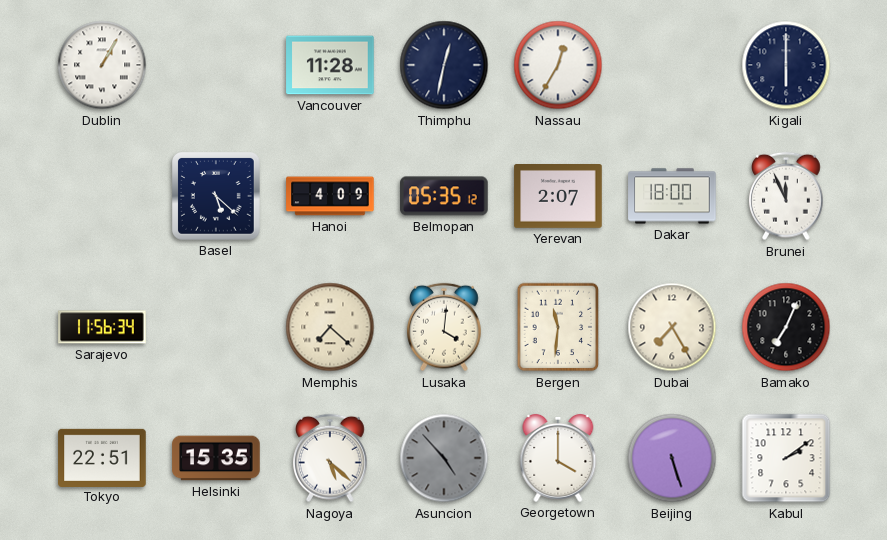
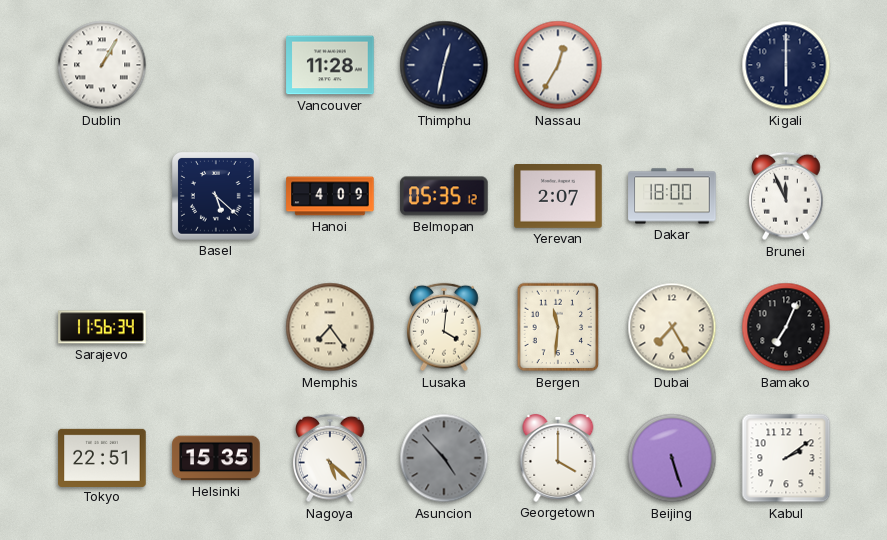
Memphis: 7:22 -> 7:24 (330, 327)
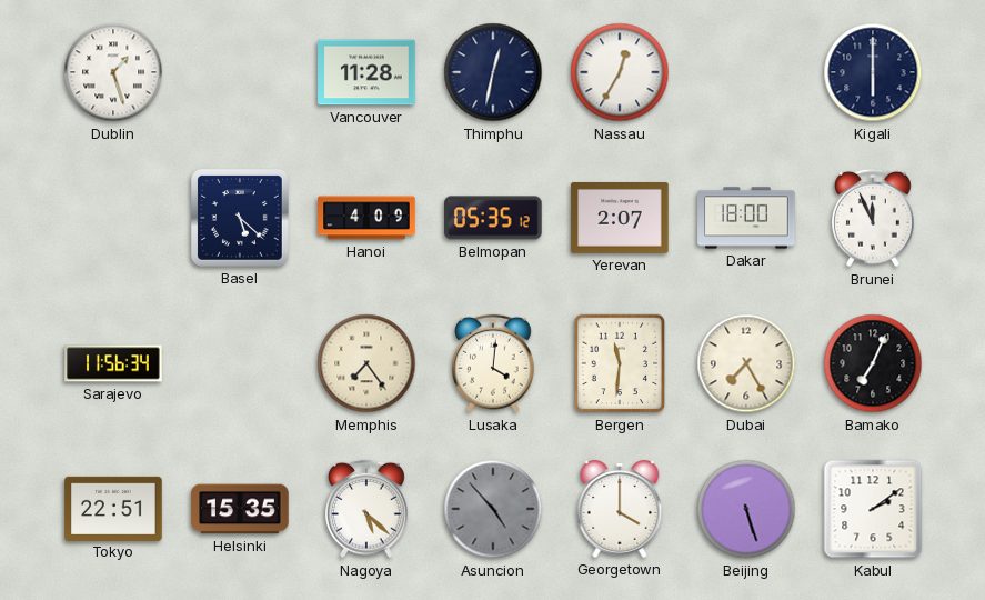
Dublin: 1:05 -> 1:27 (113, 72)
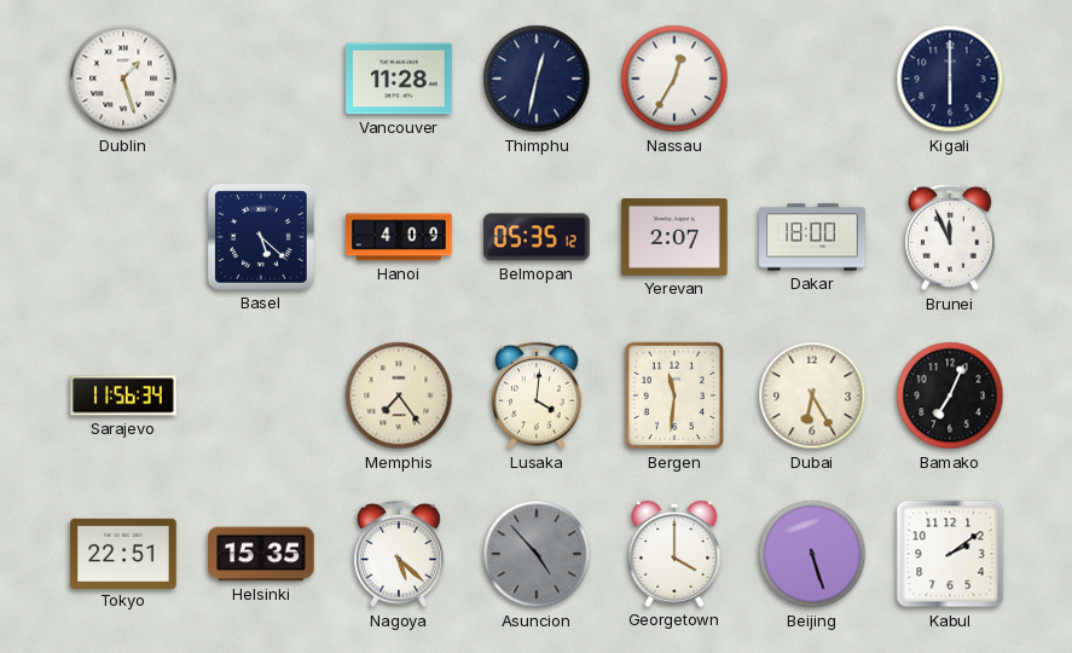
Dubai: 7:25 -> 6:25 (812, 395)
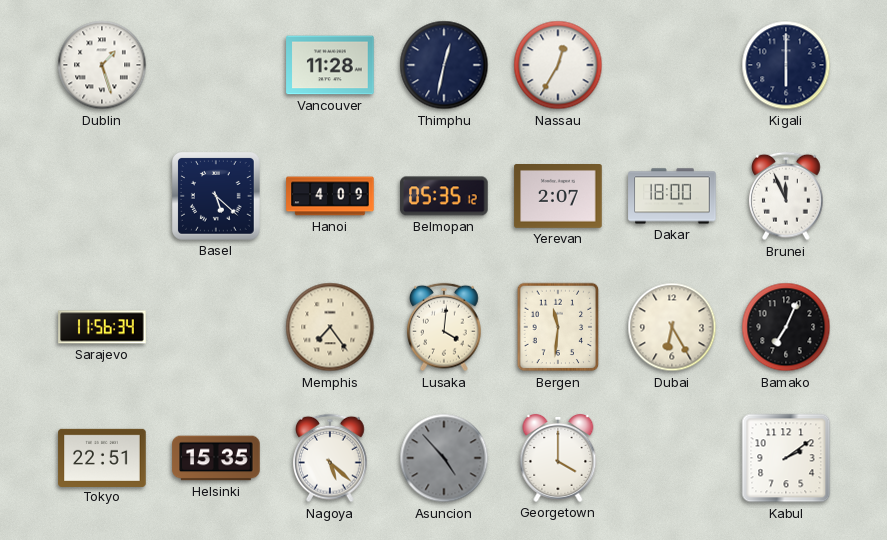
Beijing: 5:27 -> none (812, 554)
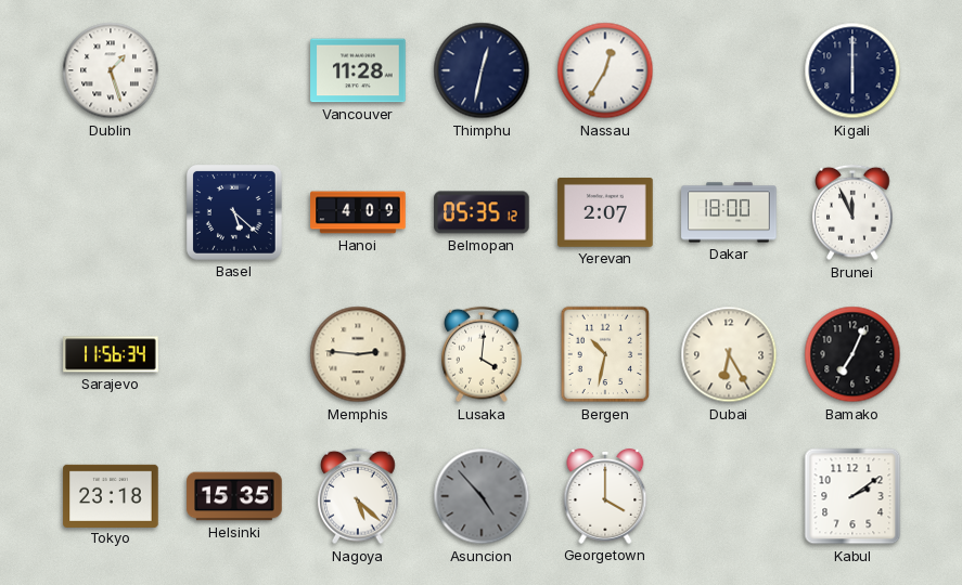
Memphis: 7:24 -> 2:46 (358, 354)
Bergen: 11:31 -> 10:32 (605, 354)
Tokyo: 22:51 -> 23:18 (111, 495)
